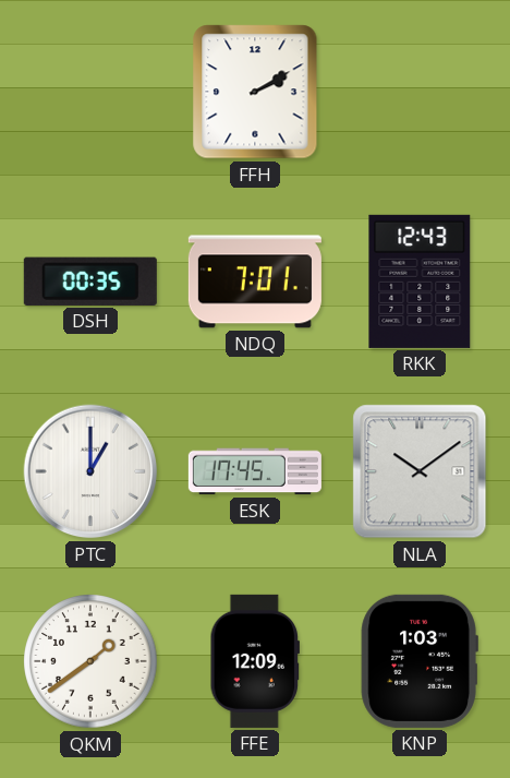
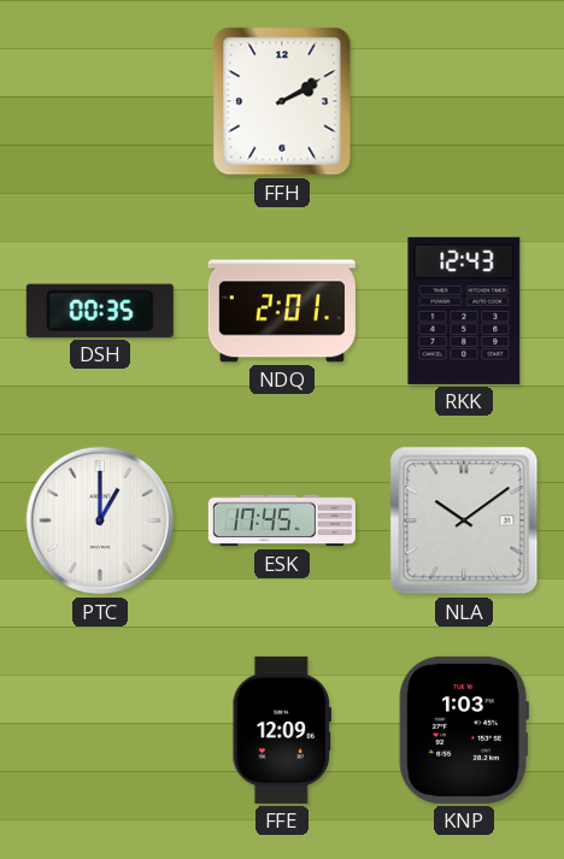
NDQ: 7:01 -> 2:01 (282, 311)
QKM: 1:39 -> none (90, 661)
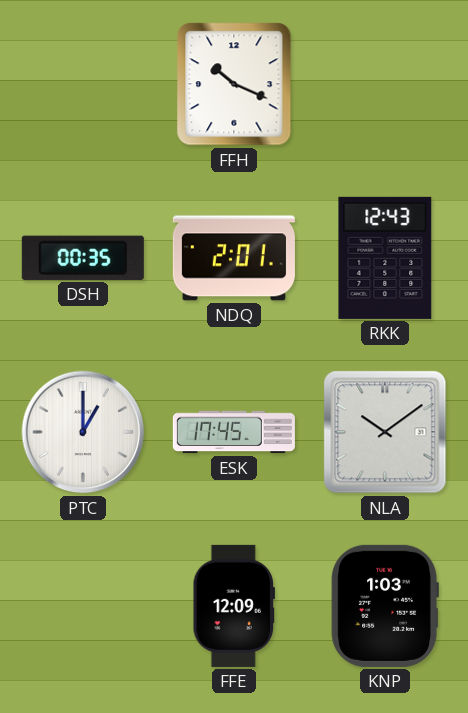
FFH: 2:10 -> 10:19 (234, 84)
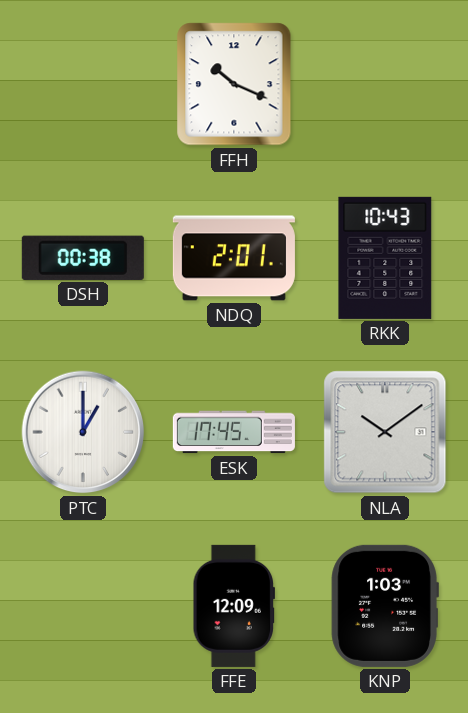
DSH: 00:35 -> 00:38 (83, 258)
RKK: 12:43 -> 10:43 (385, 258)
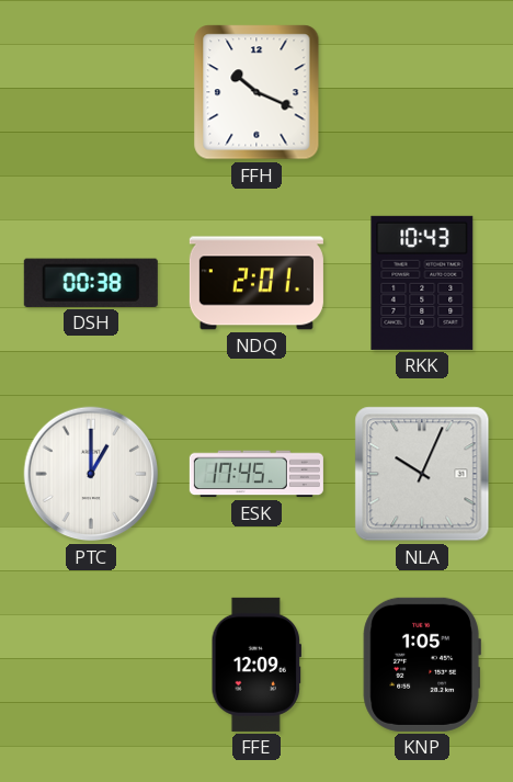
NLA: 10:09 -> 10:04 (422, 474)
KNP: 1:03 -> 1:05 (422, 665)
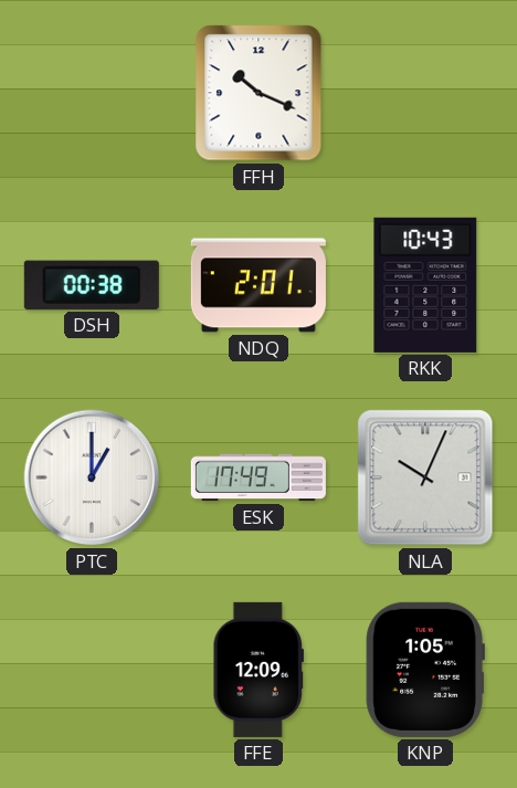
ESK: 17:45 -> 17:49 (258, 477)
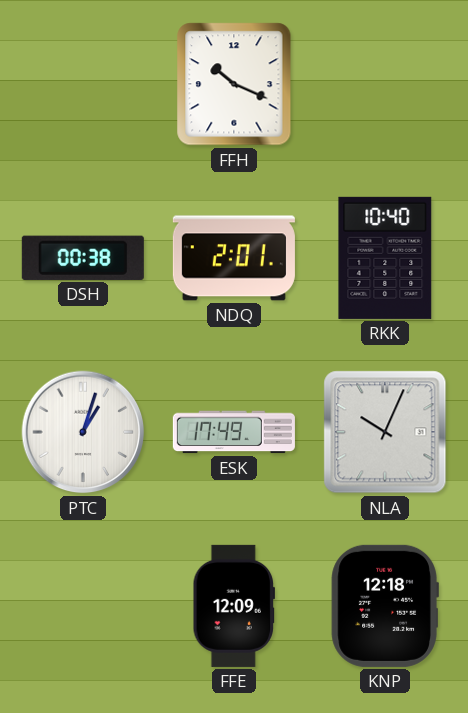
RKK: 10:43 -> 10:40 (385, 258)
PTC: 1:00 -> 1:03 (83, 432)
KNP: 1:05 -> 12:18 (385, 606)
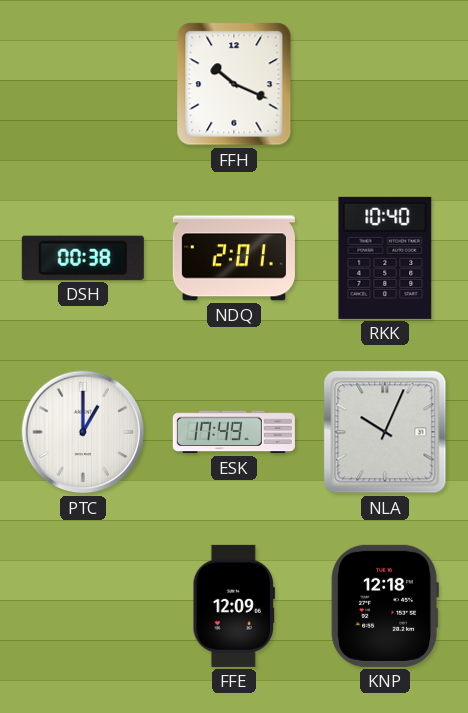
PTC: 1:03 -> 1:00 (83, 432)
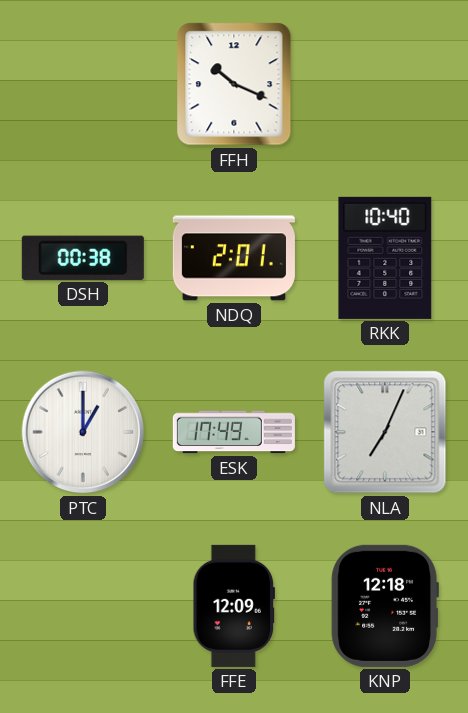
NLA: 10:04 -> 7:04 (385, 432)
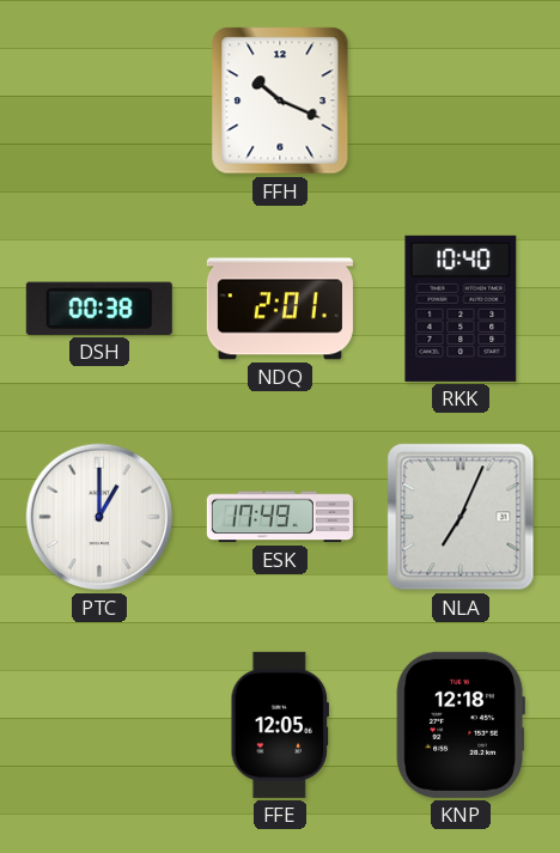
FFE: 12:09 -> 12:05 (279, 725)
